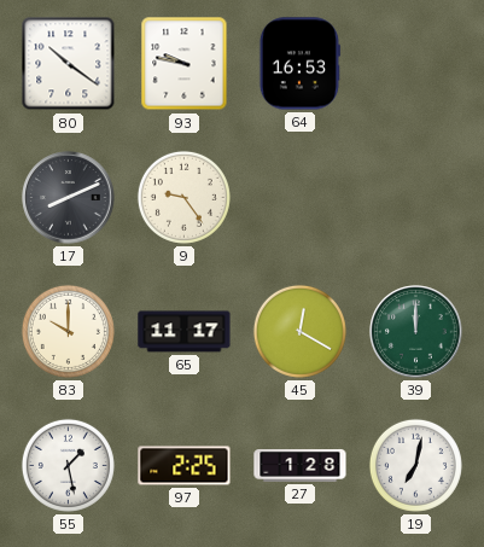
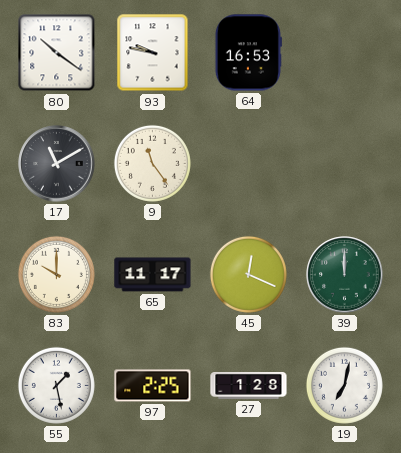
17: 8:11 -> 11:10 (57, 164)
9: 9:24 -> 11:24 (152, 163)
45: 12:20 -> 12:19 (248, 274)
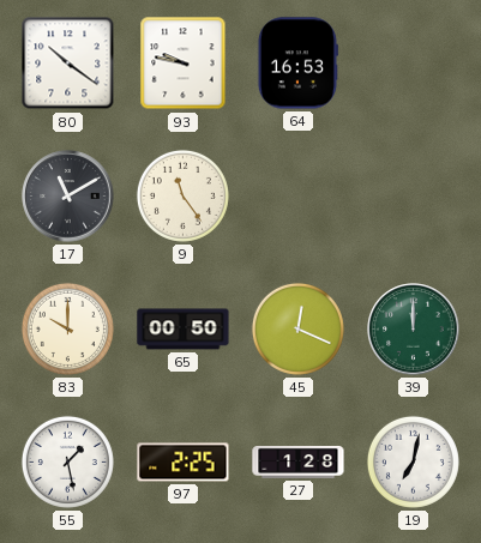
65: 11:17 -> 00:50 (184, 330)
